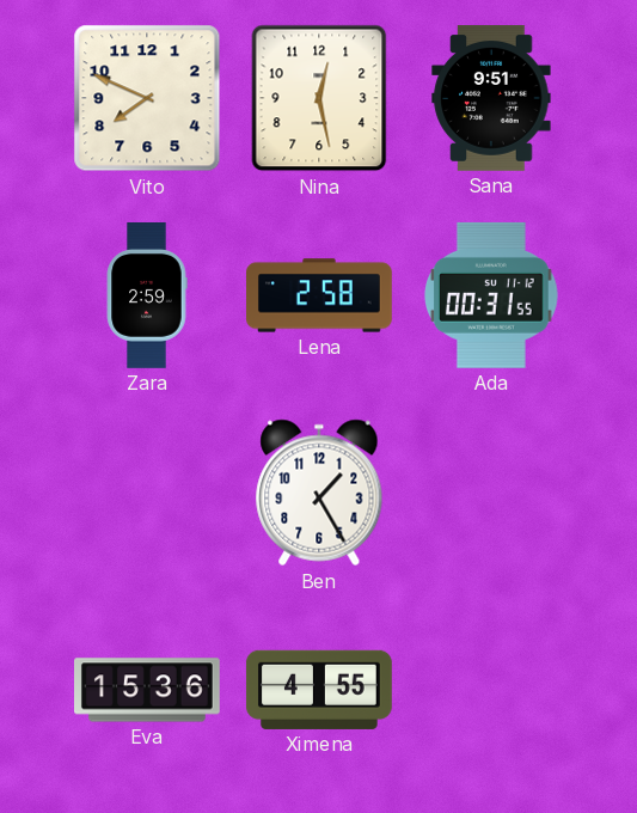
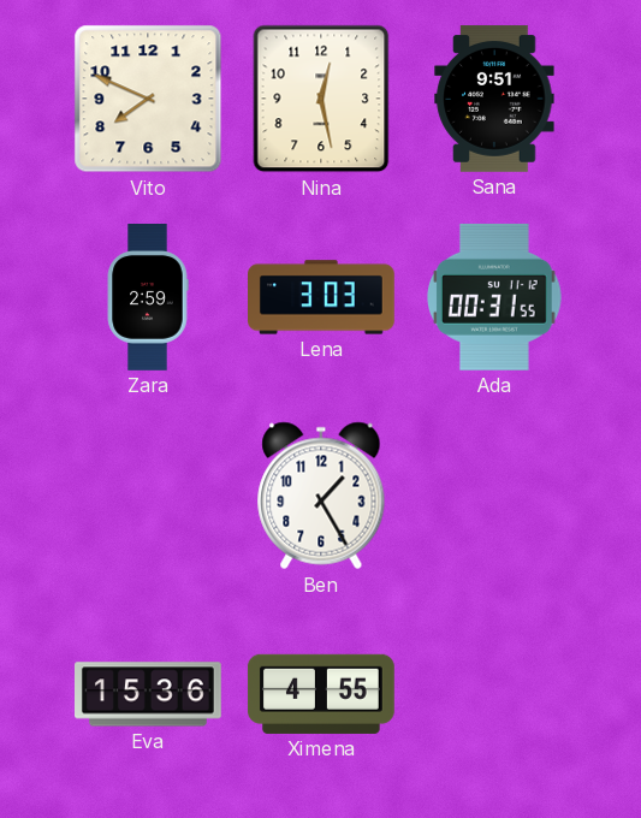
Lena: 2:58 -> 3:03 (322, 297)
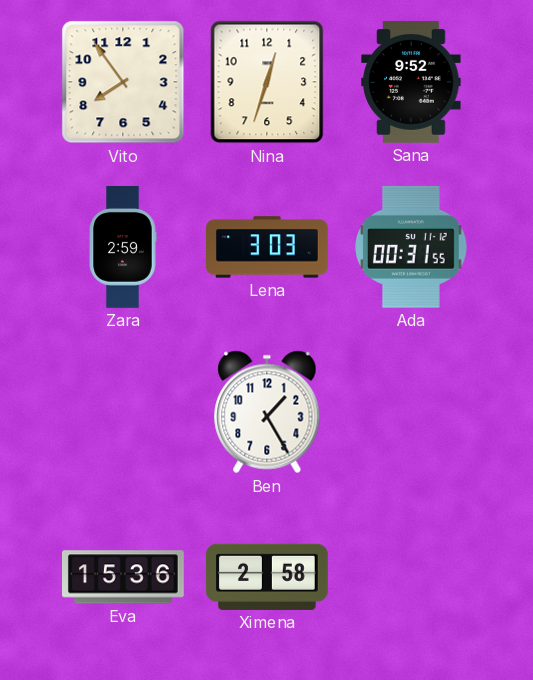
Vito: 7:49 -> 7:54 (123, 82)
Nina: 12:28 -> 12:33 (267, 82)
Sana: 9:51 -> 9:52 (411, 82)
Ximena: 4:55 -> 2:58 (267, 577)
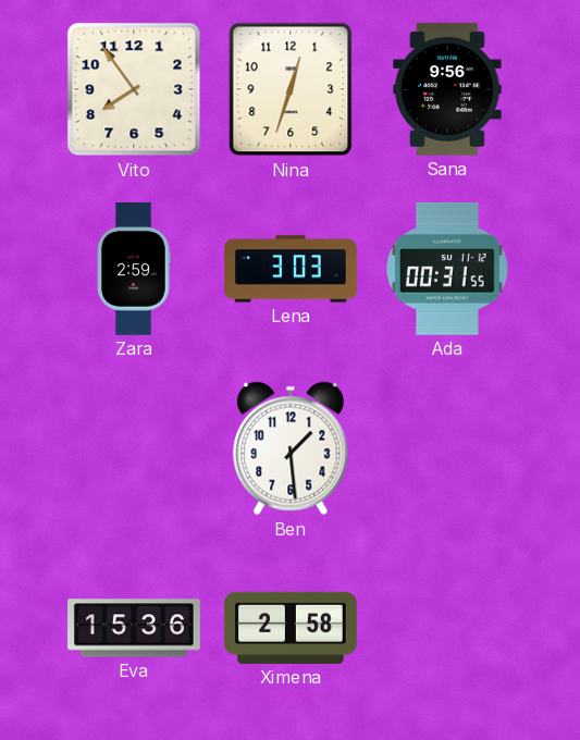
Sana: 9:52 -> 9:56 (447, 89)
Ben: 1:25 -> 1:29 (291, 448)
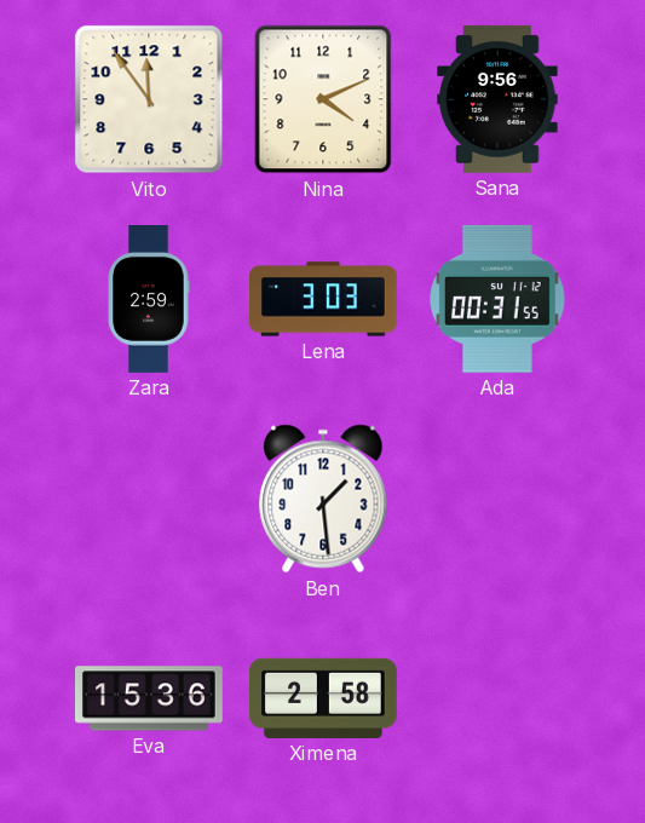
Vito: 7:54 -> 11:54 (149, 99)
Nina: 12:33 -> 4:11 (323, 99)
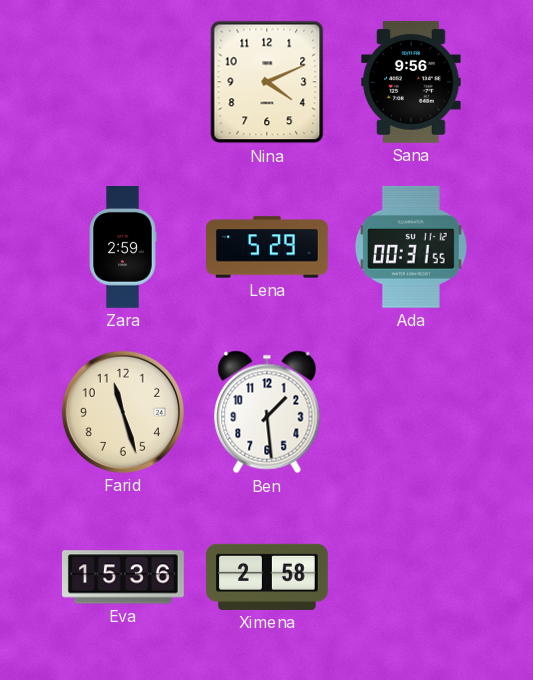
Vito: 11:54 -> none (149, 99)
Lena: 3:03 -> 5:29 (268, 247)
Farid: none -> 11:27 (123, 412)
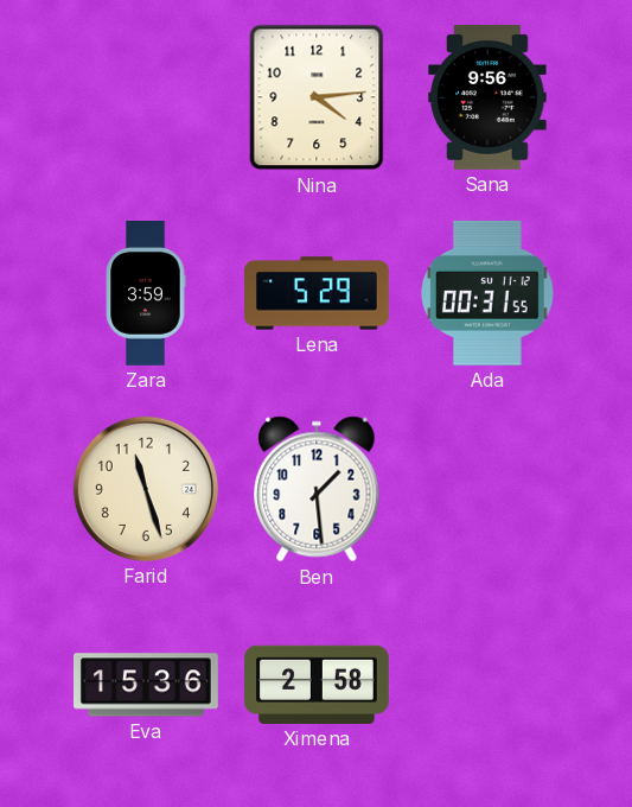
Nina: 4:11 -> 4:14 (317, 97)
Zara: 2:59 -> 3:59 (146, 294)
